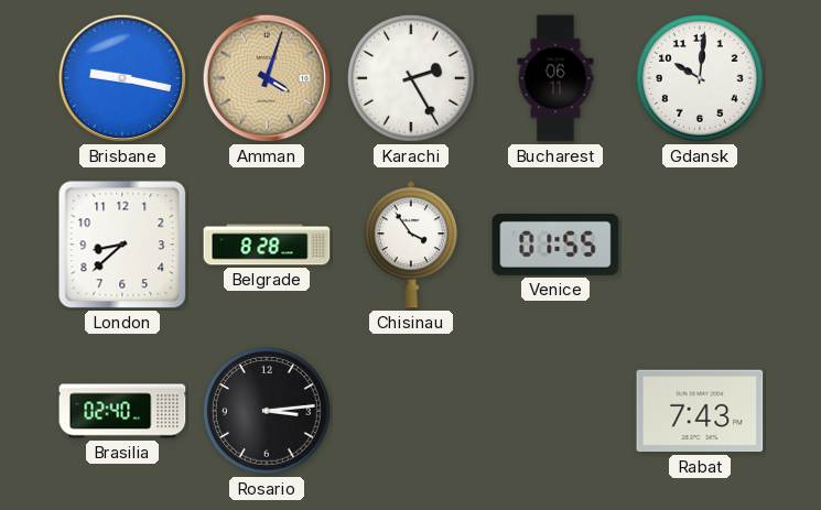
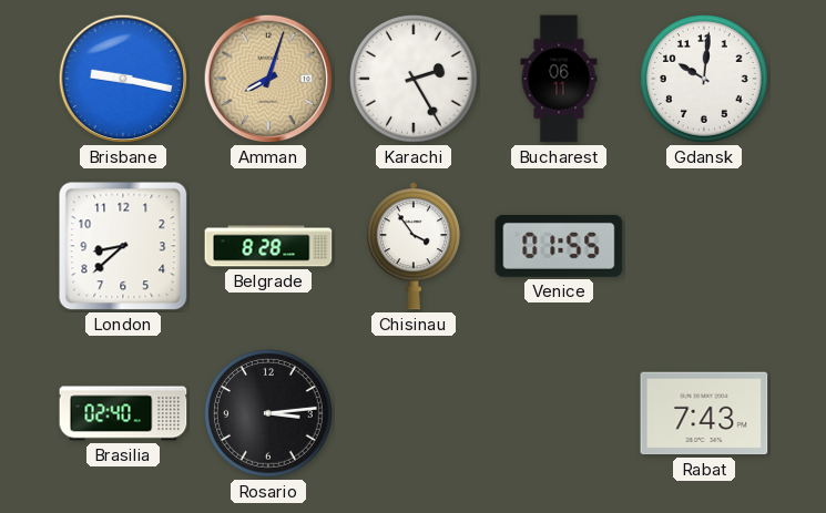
Amman: 4:03 -> 8:03 (268, 79)
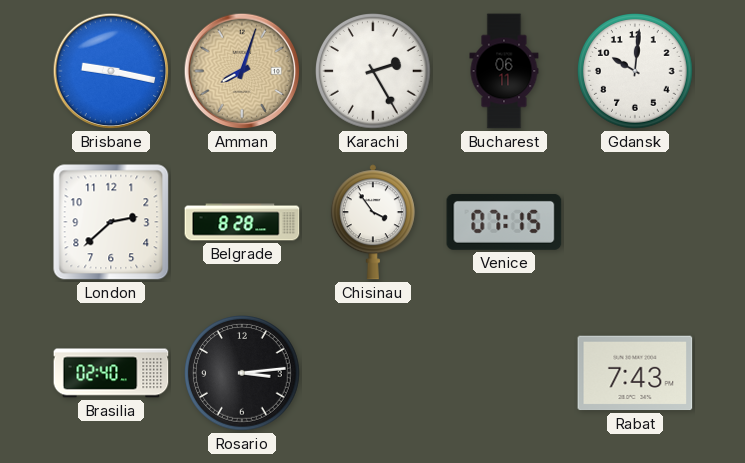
London: 8:38 -> 2:38 (111, 222)
Venice: 01:55 -> 07:15 (504, 222)
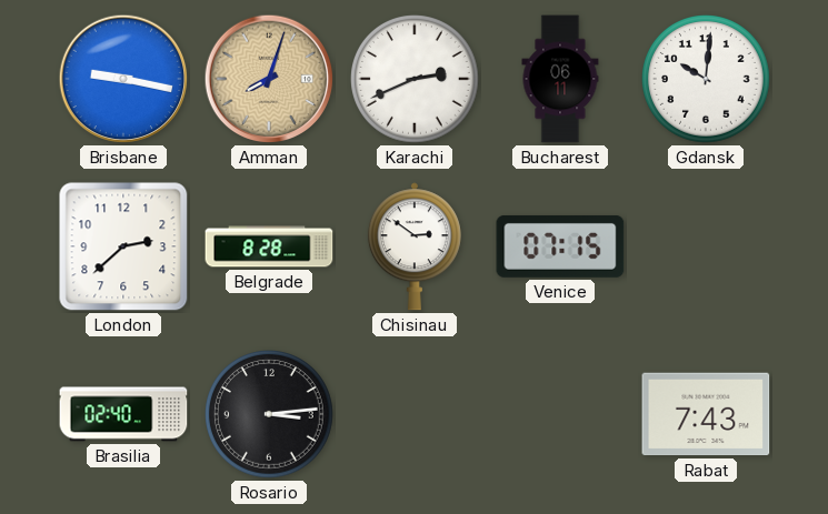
Karachi: 2:25 -> 2:41 (416, 80)
Chisinau: 3:54 -> 2:51 (415, 246)
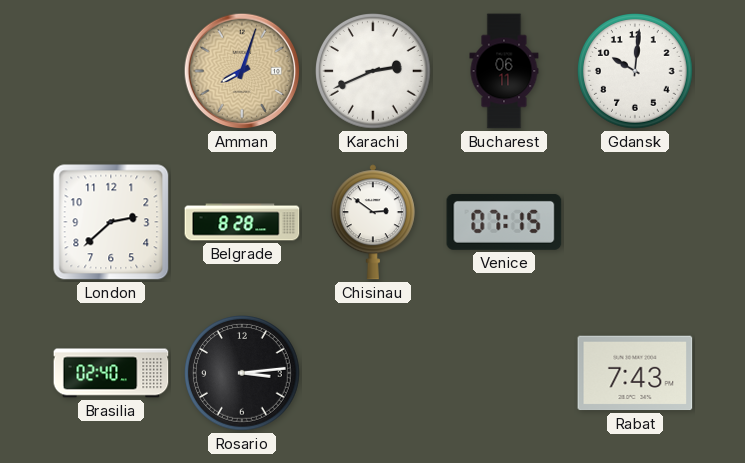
Brisbane: 9:17 -> none (123, 79)
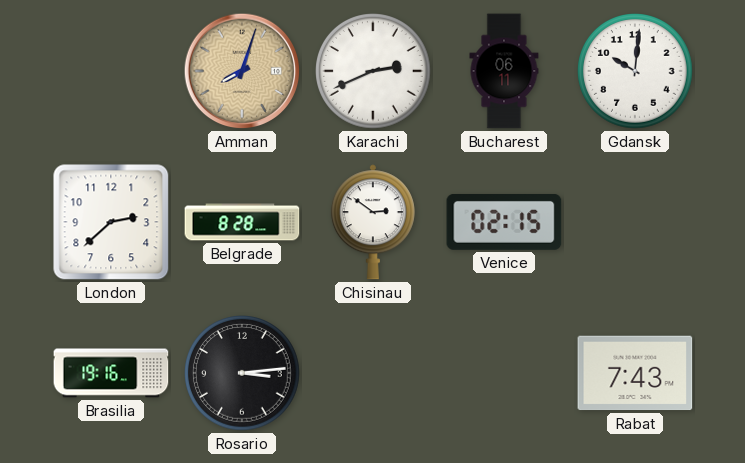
Venice: 07:15 -> 02:15 (504, 222)
Brasilia: 02:40 -> 19:16 (111, 373)
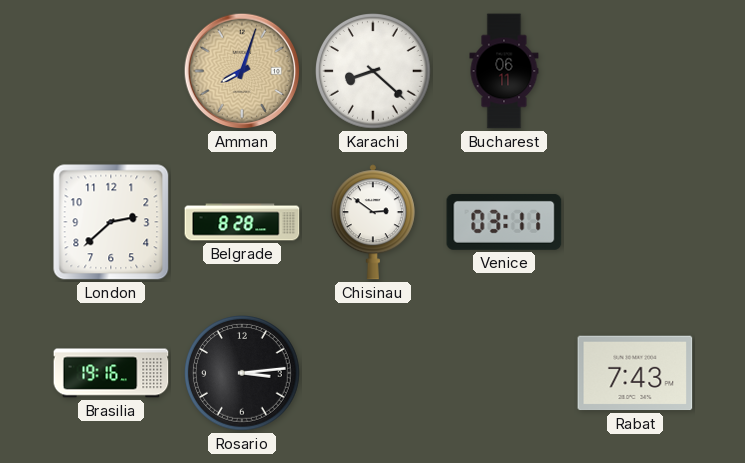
Karachi: 2:41 -> 8:22 (374, 72)
Gdansk: 10:01 -> none (636, 72)
Venice: 02:15 -> 03:11 (504, 222)
